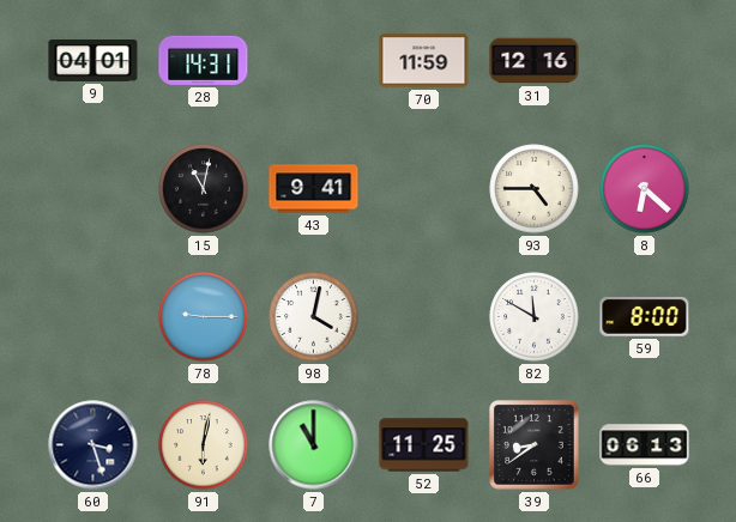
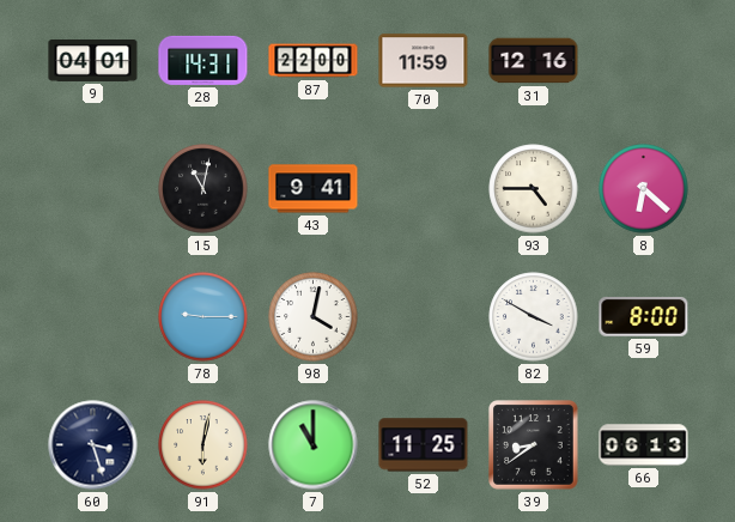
87: none -> 22:00 (314, 61)
82: 11:50 -> 3:50 (534, 317)
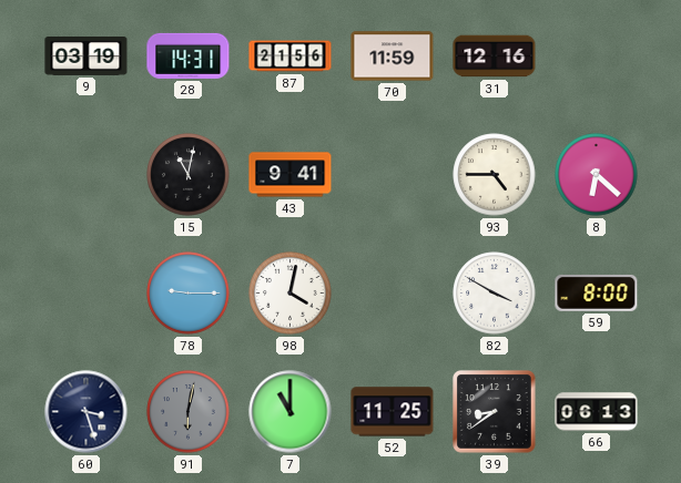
9: 04:01 -> 03:19 (87, 56)
87: 22:00 -> 21:56 (291, 56)
91 dial: cream -> grey (189, 412)
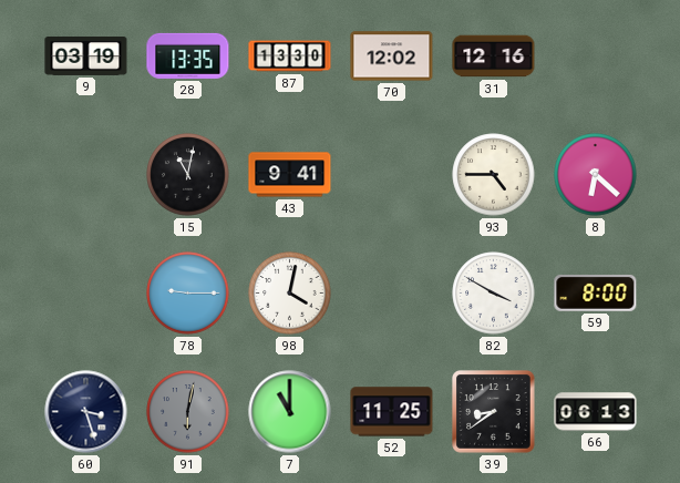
28: 14:31 -> 13:35 (188, 55)
87: 21:56 -> 13:30 (290, 56)
70: 11:59 -> 12:02 (392, 56)
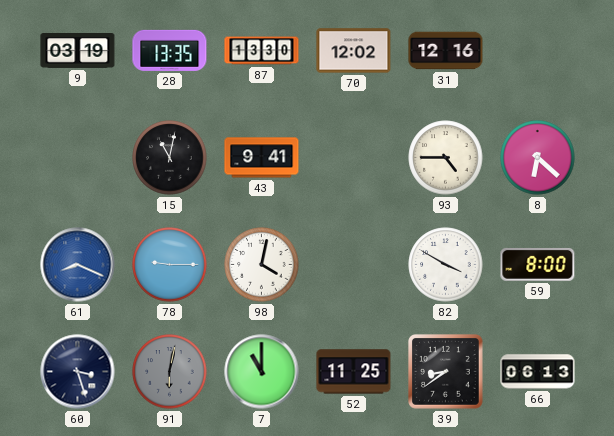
61: none -> 8:19 (78, 265)
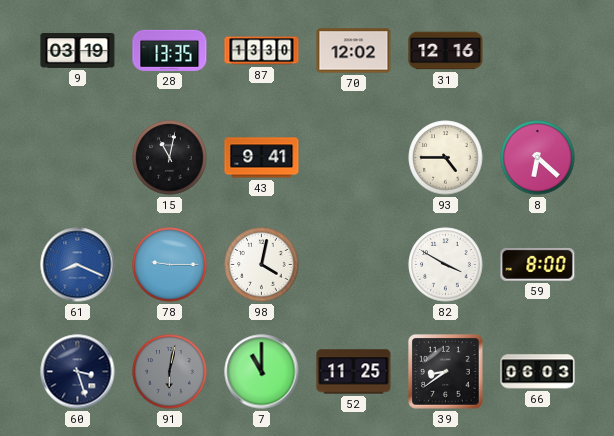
66: 06:13 -> 06:03 (538, 372)
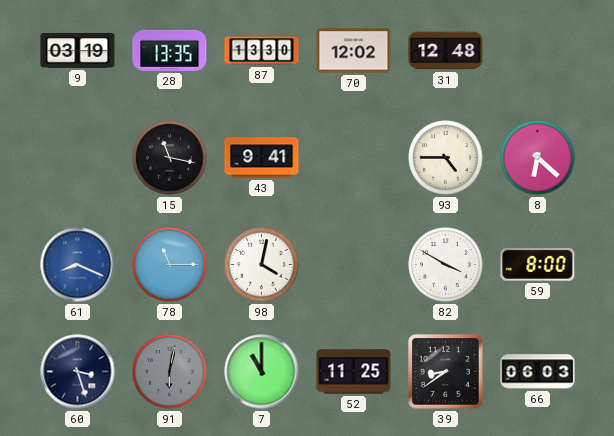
31: 12:16 -> 12:48 (446, 51)
15: 11:02 -> 11:17 (170, 158)
78: 9:15 -> 11:15 (170, 265)
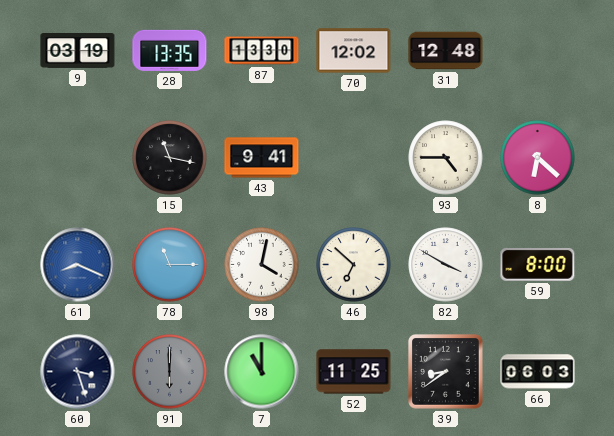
46: none -> 6:52 (354, 265)
91: 6:02 -> 6:00 (170, 372)
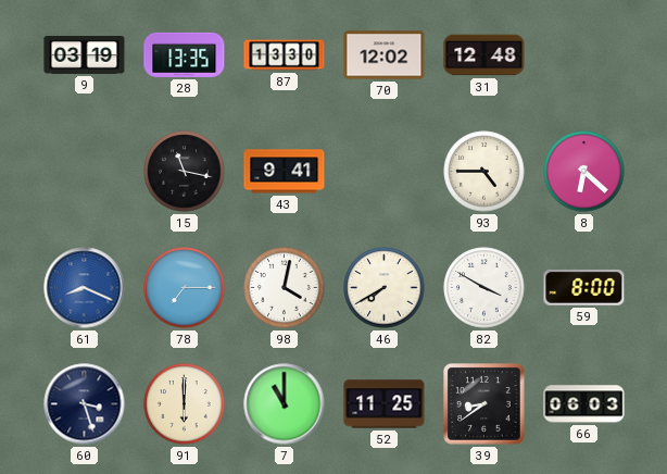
78: 11:15 -> 7:15 (185, 288)
46: 6:52 -> 7:40 (385, 288)
91 dial: grey -> cream (185, 404)
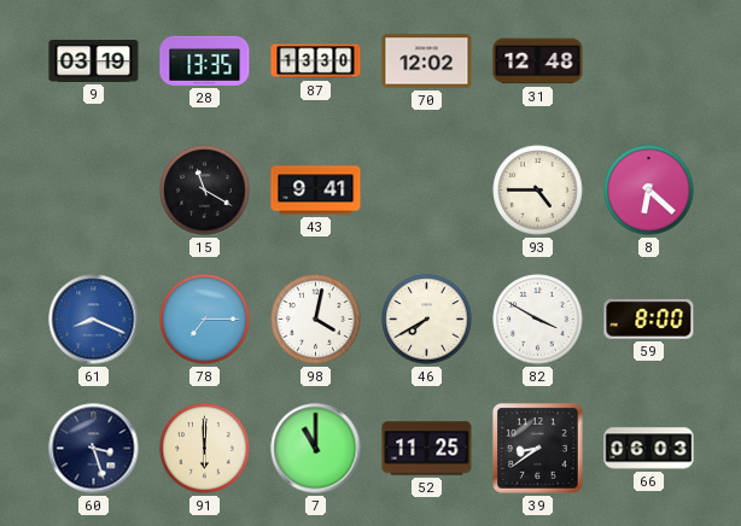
15: 11:17 -> 11:20 (205, 191)
